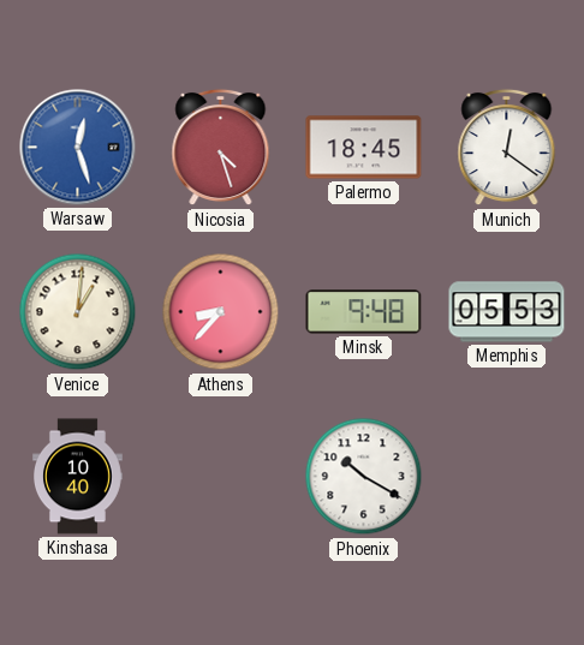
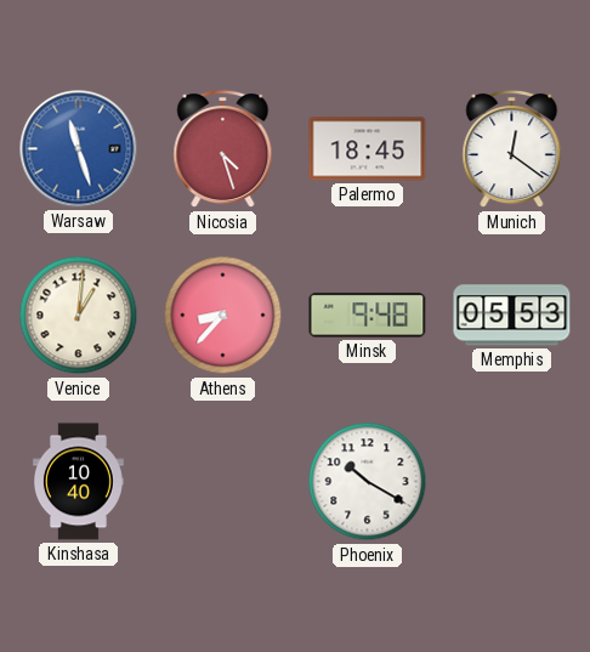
Warsaw: 12:27 -> 11:27 (79, 149)
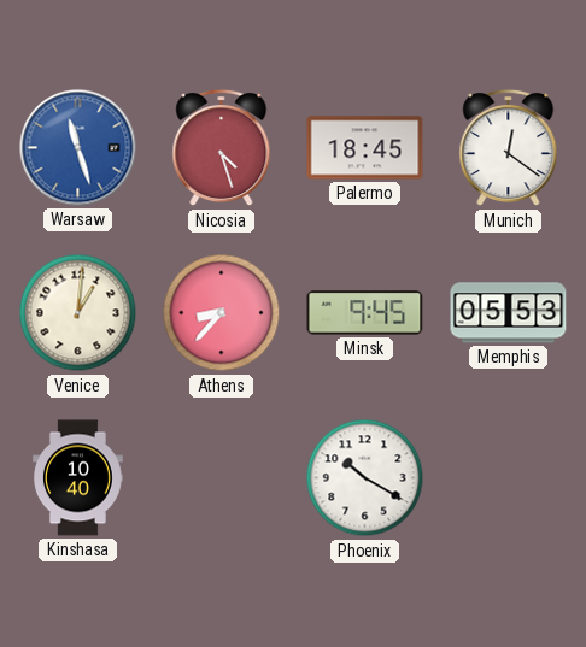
Minsk: 9:48 -> 9:45 (365, 313)
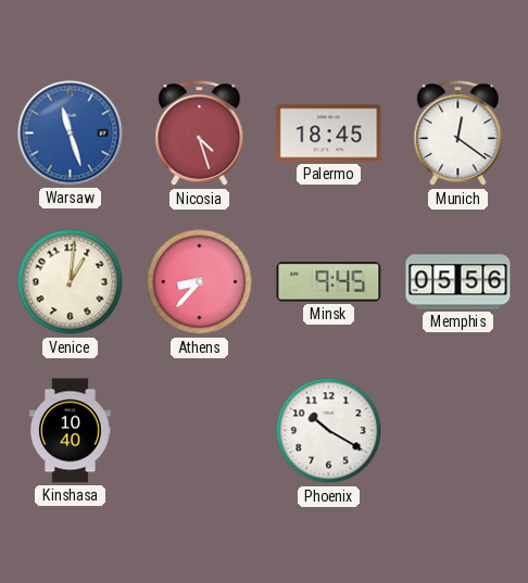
Memphis: 05:53 -> 05:56 (458, 282)
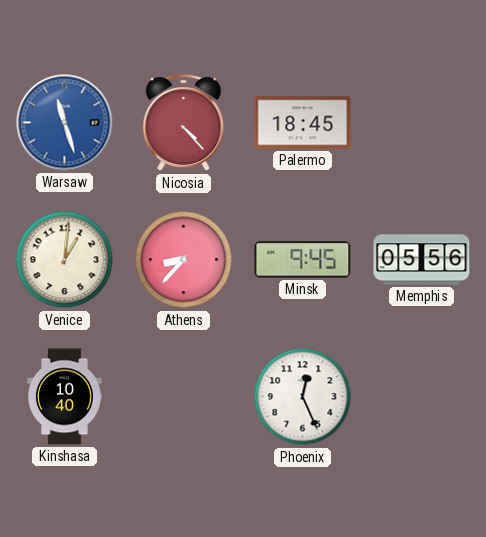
Nicosia: 4:27 -> 4:23 (184, 123)
Munich: 12:21 -> none (458, 134)
Phoenix: 10:20 -> 12:26 (303, 397)
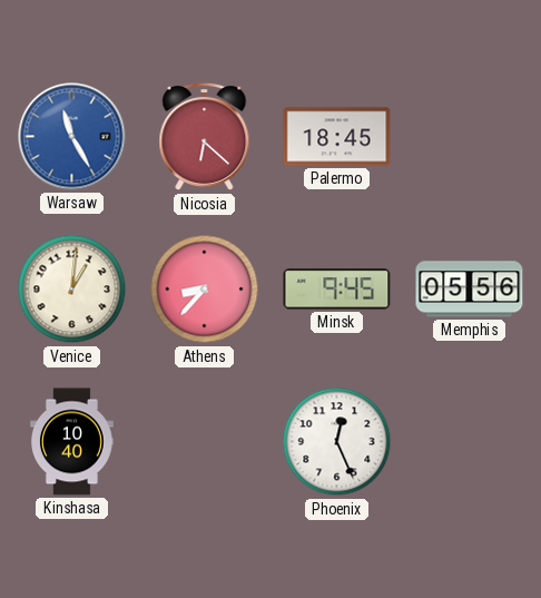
Warsaw: 11:27 -> 11:25 (72, 137)
Nicosia: 4:23 -> 6:22 (205, 137)
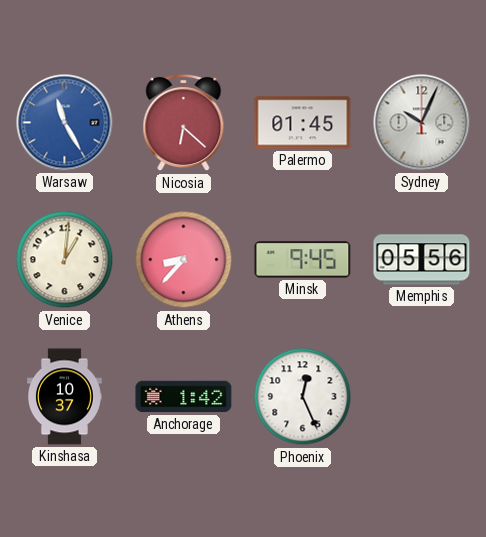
Palermo: 18:45 -> 01:45 (303, 123)
Sydney: none -> 10:04 (422, 123)
Kinshasa: 10:40 -> 10:37 (65, 397)
Anchorage: none -> 1:42 (184, 397)
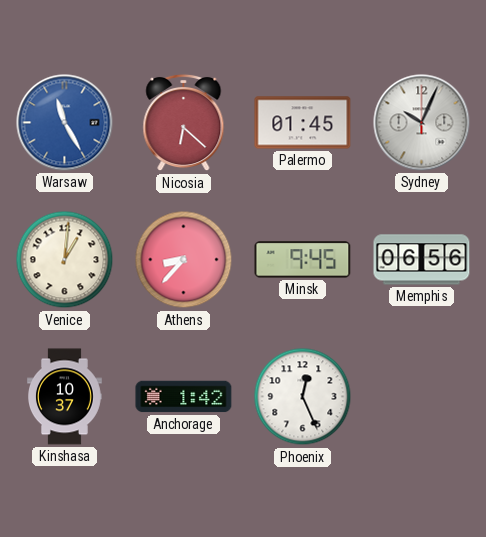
Memphis: 05:56 -> 06:56 (422, 260)
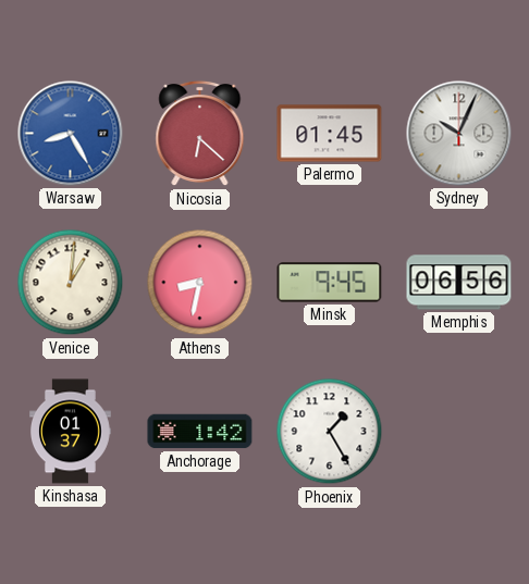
Warsaw: 11:25 -> 8:25 (71, 134)
Athens: 8:37 -> 8:32 (200, 283)
Kinshasa: 10:37 -> 01:37 (71, 432)
Phoenix: 12:26 -> 1:25 (330, 432)
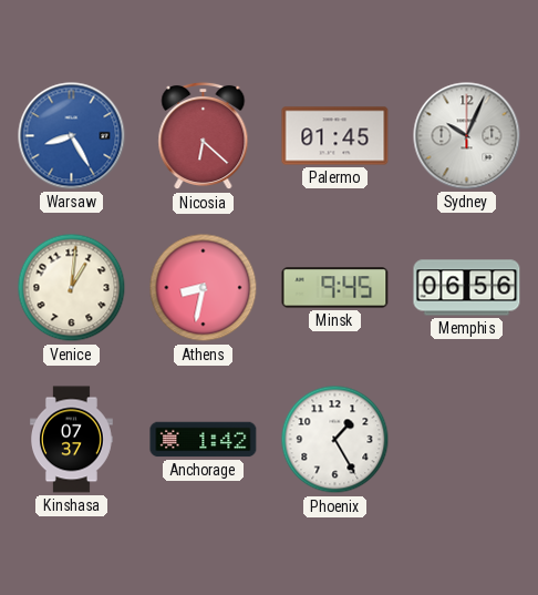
Kinshasa: 01:37 -> 07:37 (72, 440)
